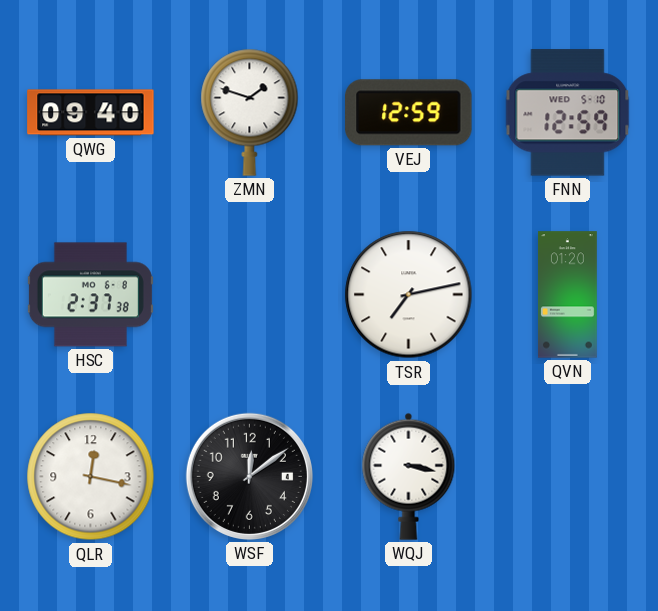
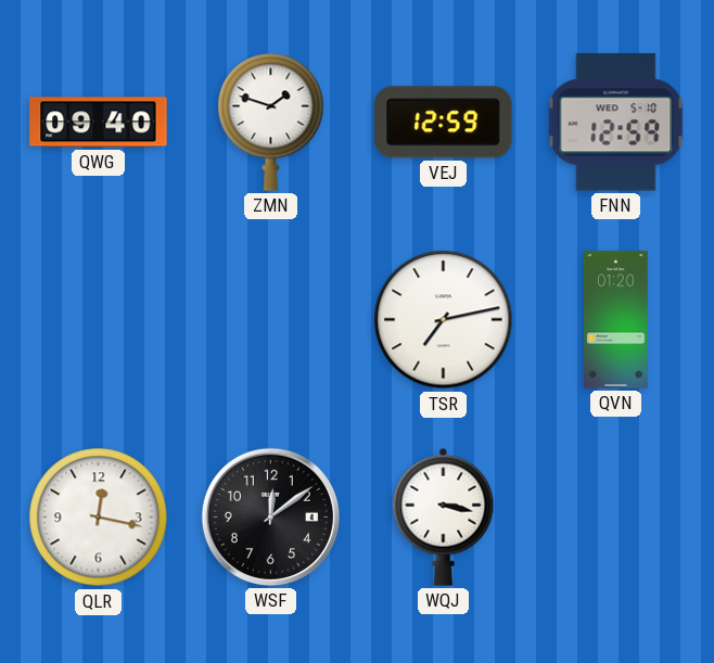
HSC: 2:37 -> none (90, 295)
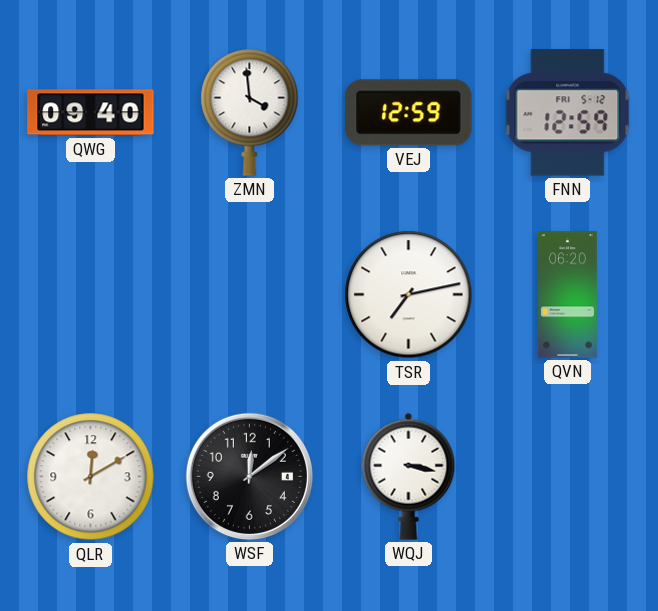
ZMN: 1:48 -> 3:59 (250, 112)
FNN date: WED 5-10 -> FRI 5-12 (568, 113)
QVN: 01:20 -> 06:20 (568, 295)
QLR: 12:17 -> 12:10 (91, 477)
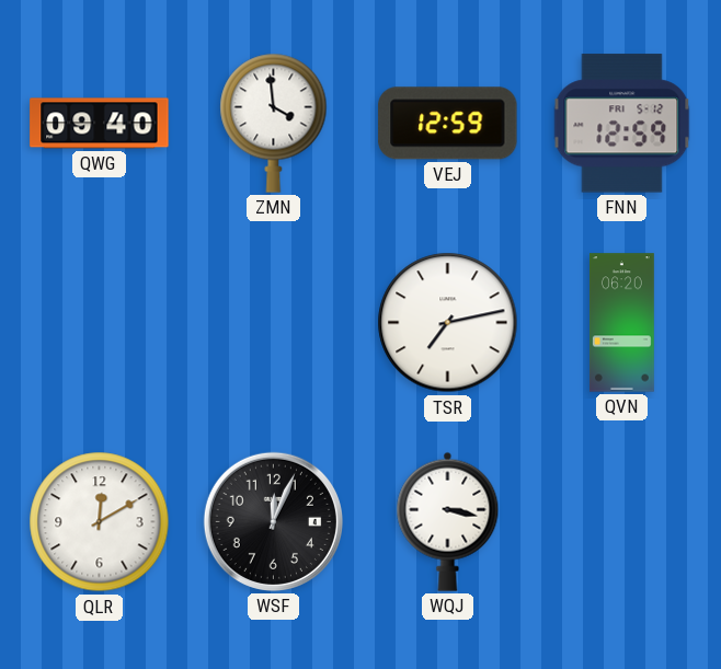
WSF: 12:09 -> 12:04 (273, 521)
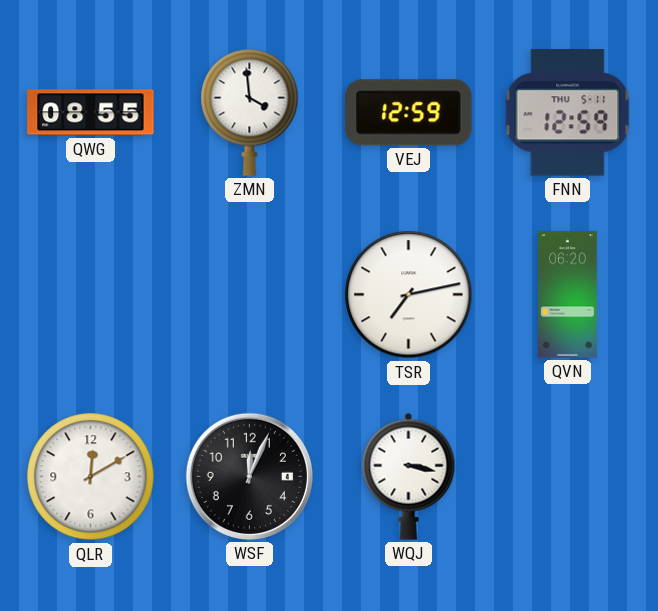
QWG: 09:40 -> 08:55 (91, 113)
FNN date: FRI 5-12 -> THU 5-11 (568, 113)
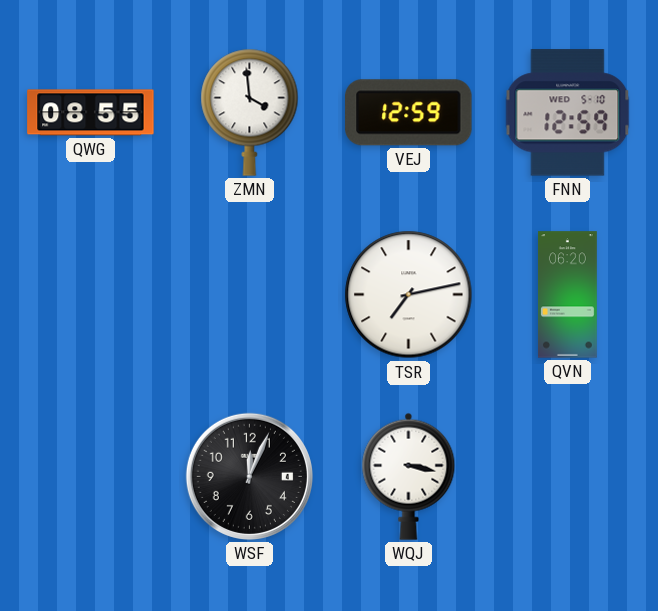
FNN date: THU 5-11 -> WED 5-10 (568, 113)
QLR: 12:10 -> none (91, 477)
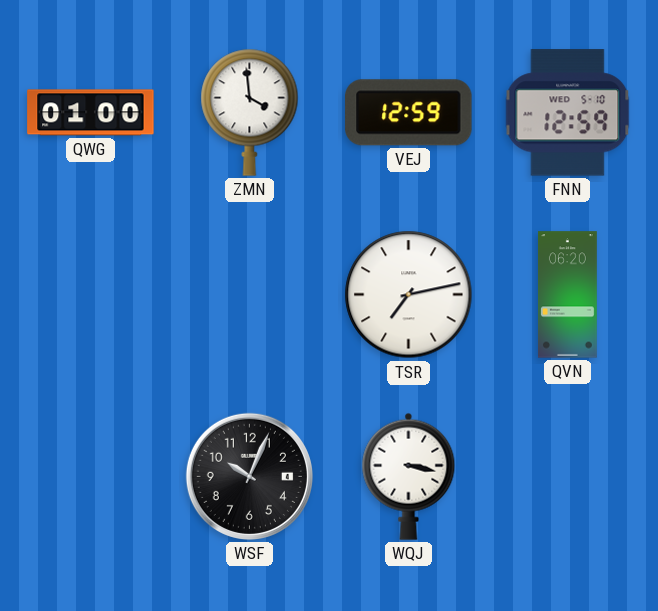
QWG: 08:55 -> 01:00 (91, 113)
WSF: 12:04 -> 10:04 (249, 476)
